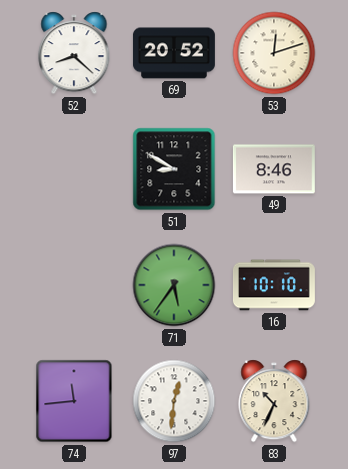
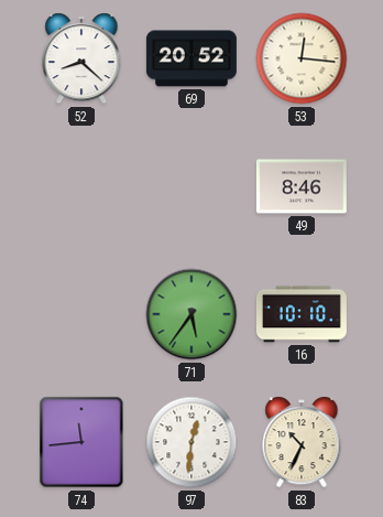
53: 12:12 -> 12:16 (302, 58)
51: 8:50 -> none (174, 169)
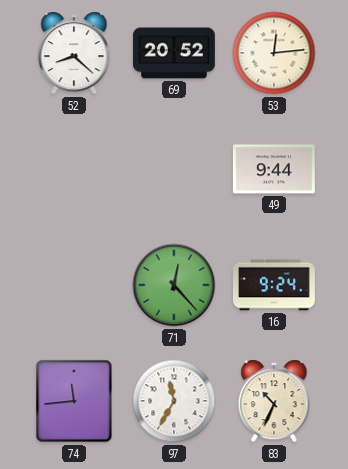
53: 12:16 -> 12:14 (274, 53)
49: 8:46 -> 9:44 (274, 169)
71: 5:36 -> 12:23 (174, 285)
16: 10:10 -> 9:24 (274, 285)
97: 12:31 -> 11:35 (174, 401)
